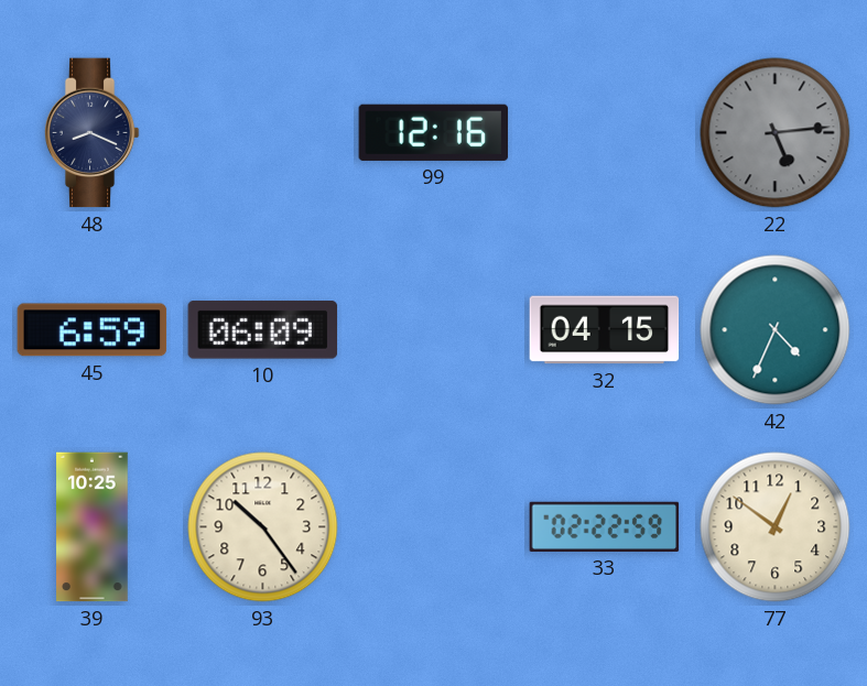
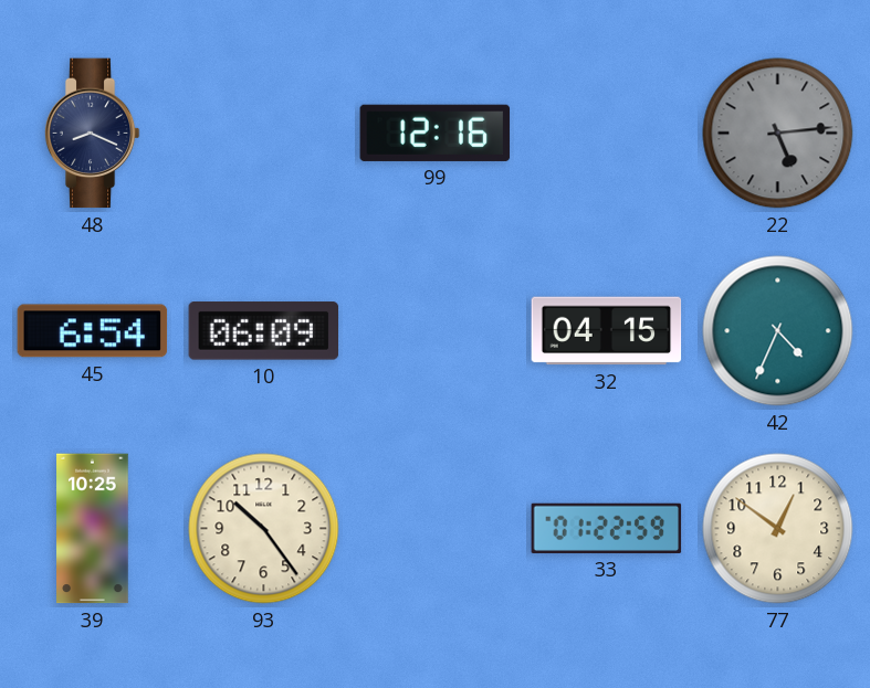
45: 6:59 -> 6:54 (93, 331)
33: 02:22 -> 01:22 (607, 528)
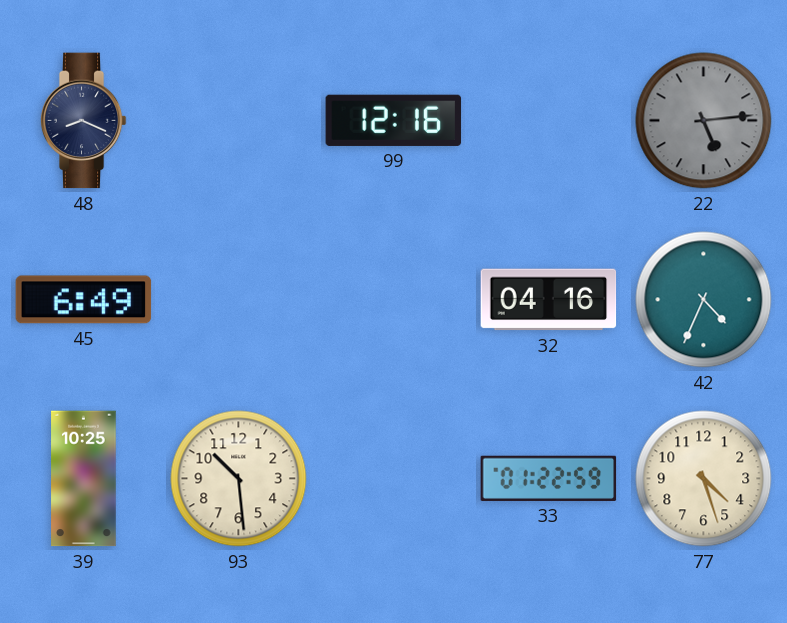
45: 6:54 -> 6:49 (84, 300)
10: 06:09 -> none (264, 331)
32: 04:15 -> 04:16 (549, 300)
93: 10:24 -> 10:29 (239, 479)
77: 12:51 -> 4:27 (704, 479)
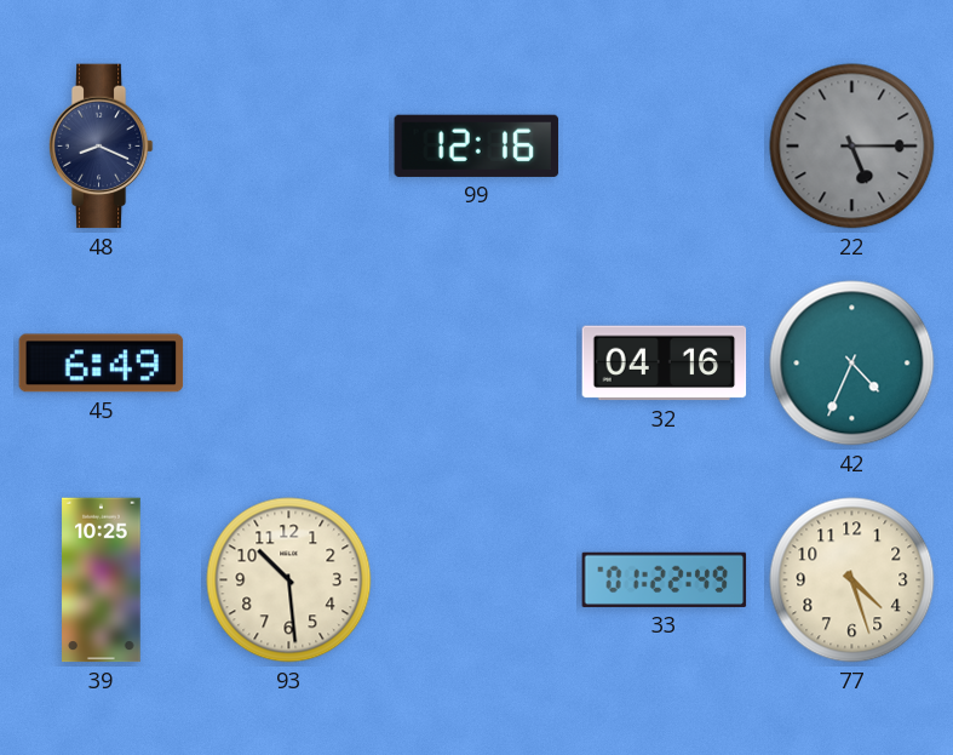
22: 5:14 -> 5:15 (852, 147)
33: 01:22:59 -> 01:22:49 (665, 579)
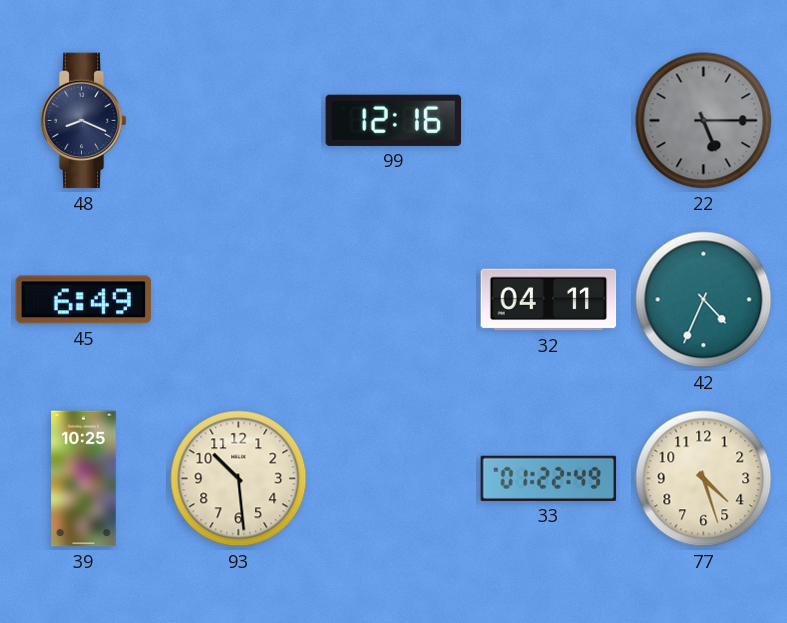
32: 04:16 -> 04:11 (549, 300)
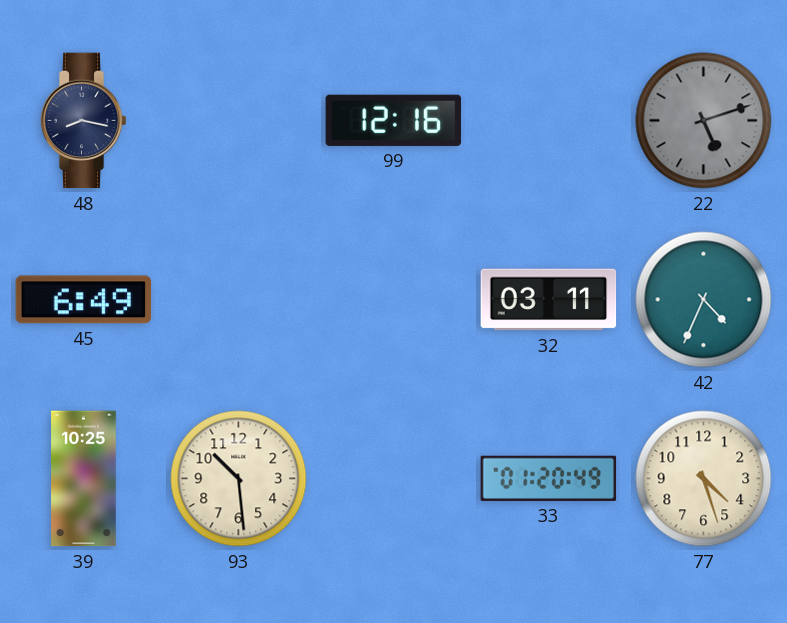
48: 8:19 -> 8:17 (83, 121)
22: 5:15 -> 5:12 (704, 121)
32: 04:11 -> 03:11 (549, 300)
33: 01:22 -> 01:20 (549, 478)
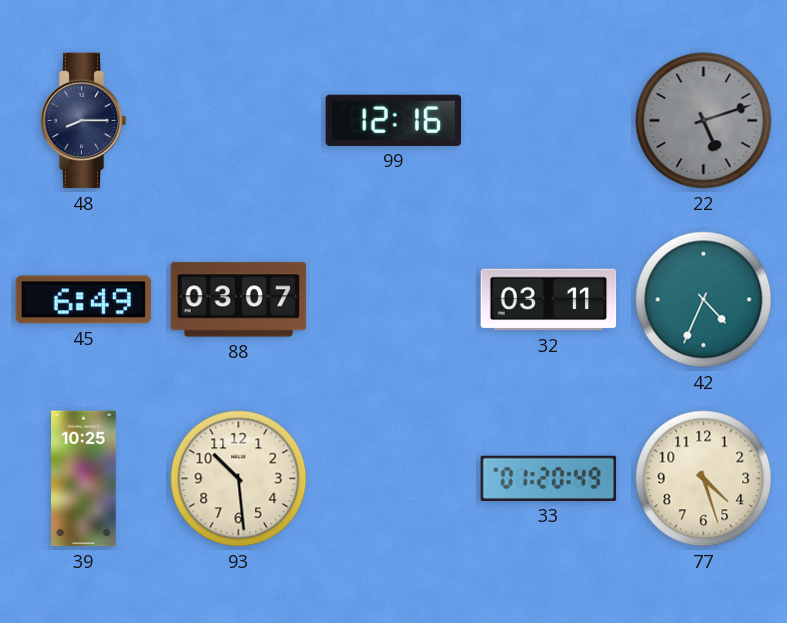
48: 8:17 -> 8:15 (83, 121)
88: none -> 03:07 (239, 300)
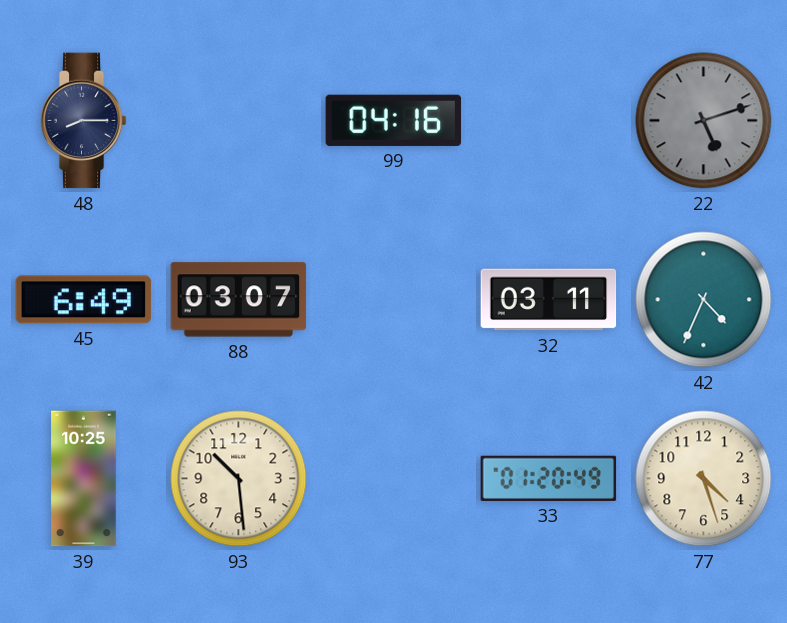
99: 12:16 -> 04:16 (394, 120)
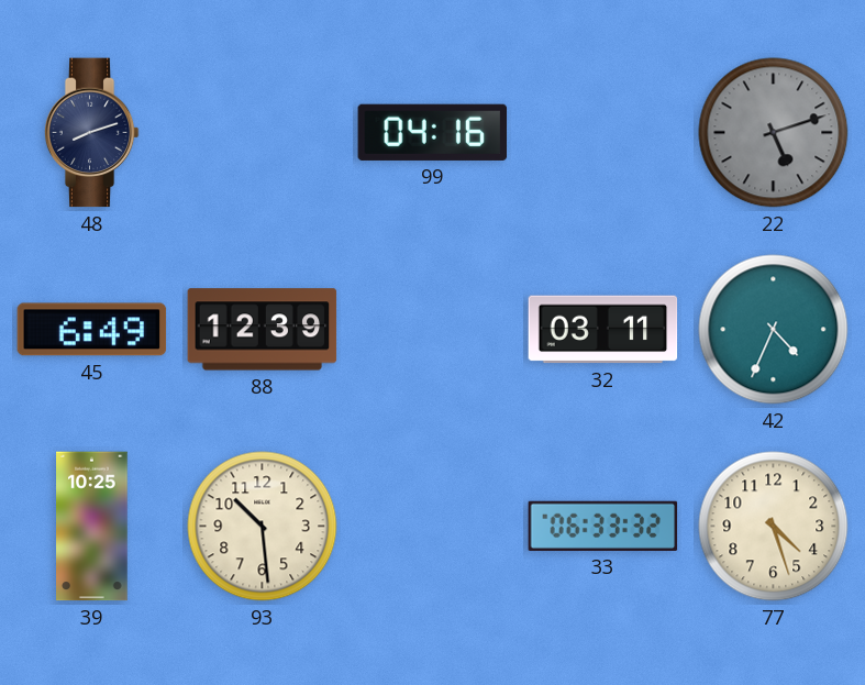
48: 8:15 -> 8:12 (91, 133)
88: 03:07 -> 12:39 (263, 330)
33: 01:20 -> 06:33 (603, 526)
